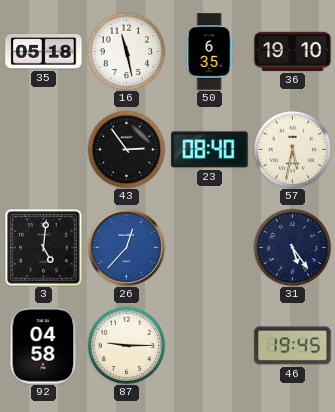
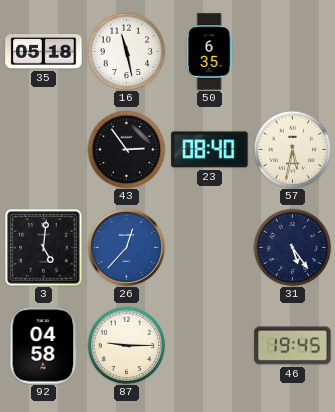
36: 19:10 -> none (293, 51)
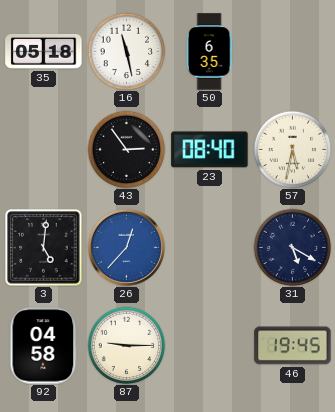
31: 5:24 -> 5:20 (292, 247)
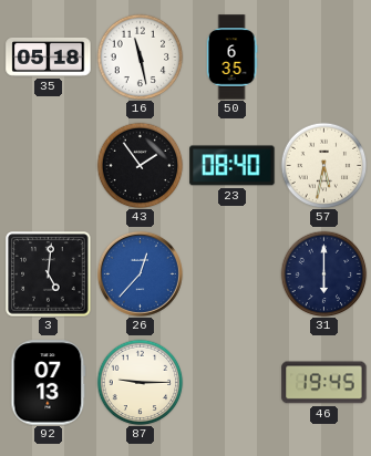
43: 2:54 -> 1:54 (140, 165)
31: 5:20 -> 6:00 (323, 273)
92: 04:58 -> 07:13 (49, 383)
